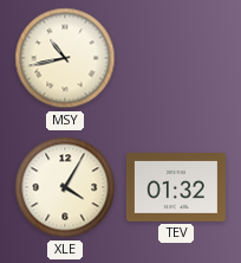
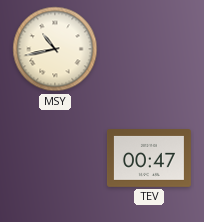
XLE: 4:05 -> none (65, 187)
TEV: 01:32 -> 00:47 (149, 159)
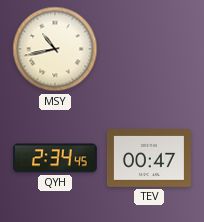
QYH: none -> 2:34 (55, 158)
